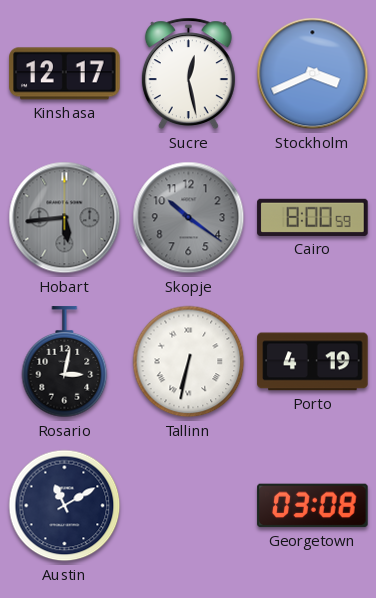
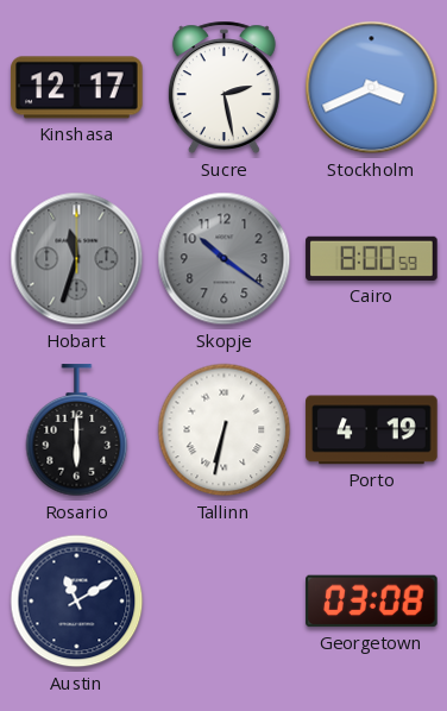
Sucre: 12:28 -> 2:28 (223, 88)
Hobart: 5:44 -> 11:33 (77, 259)
Rosario: 3:02 -> 6:00 (77, 430)
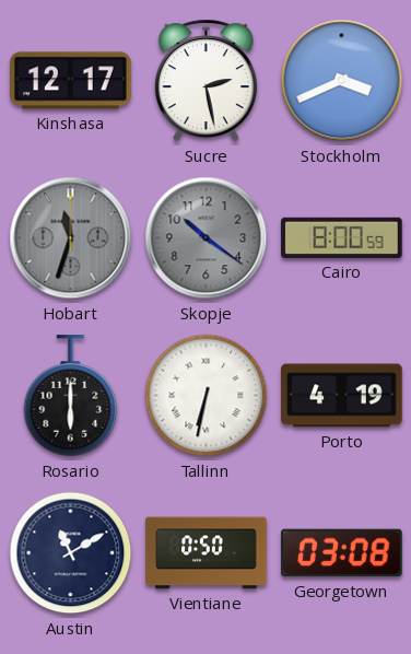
Vientiane: none -> 0:50 (207, 553)
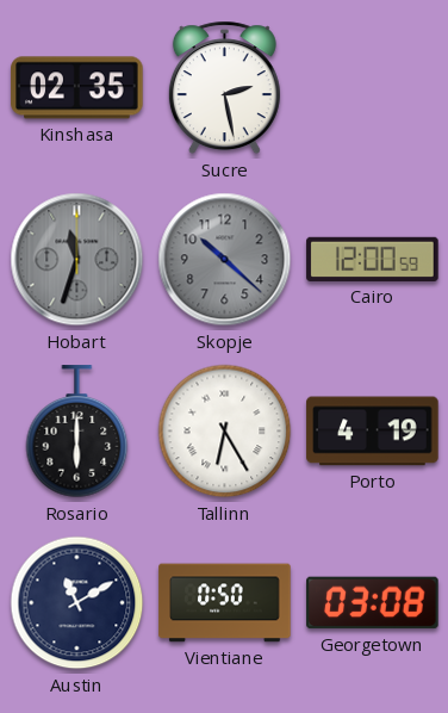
Kinshasa: 12:17 -> 02:35 (77, 88)
Stockholm: 3:41 -> none (342, 81)
Skopje: 10:21 -> 10:22 (225, 260)
Cairo: 8:00 -> 12:00 (373, 259)
Tallinn: 6:32 -> 6:25 (225, 432)
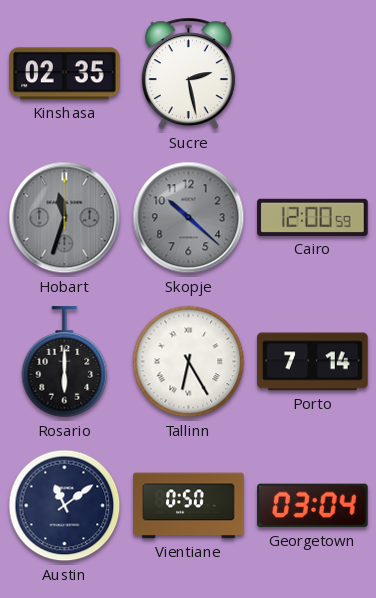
Porto: 4:19 -> 7:14 (313, 362)
Austin: 11:10 -> 11:09 (65, 506)
Georgetown: 03:08 -> 03:04 (313, 506)
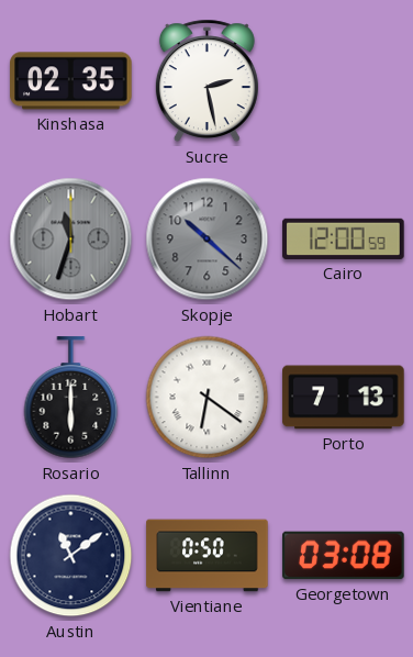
Tallinn: 6:25 -> 6:21 (208, 398)
Porto: 7:14 -> 7:13 (344, 398)
Georgetown: 03:04 -> 03:08 (344, 556)
